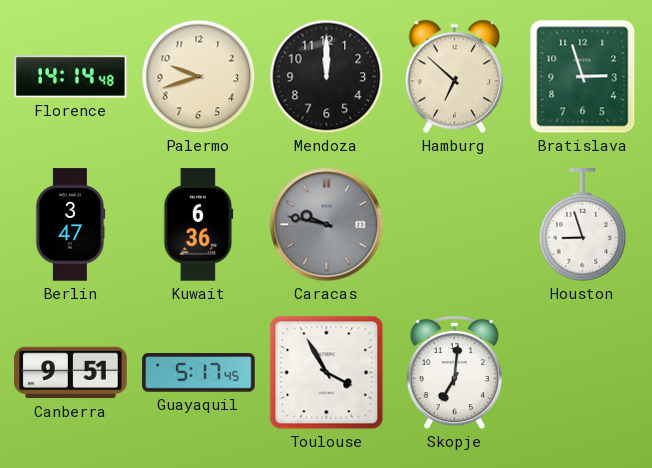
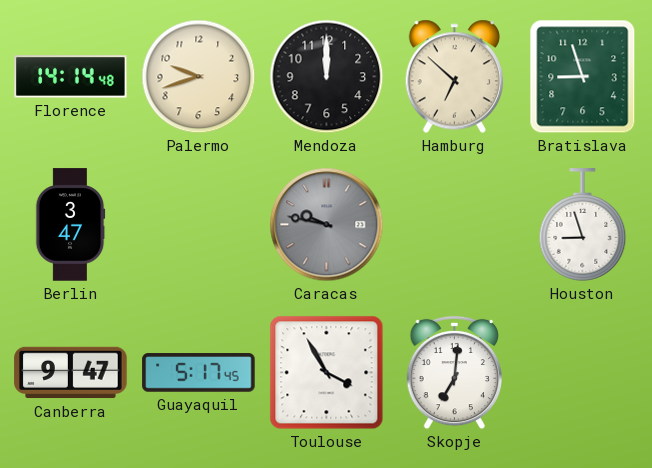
Bratislava: 2:57 -> 8:57 (583, 77)
Kuwait: 6:36 -> none (199, 225)
Canberra: 9:51 -> 9:47 (71, 373)
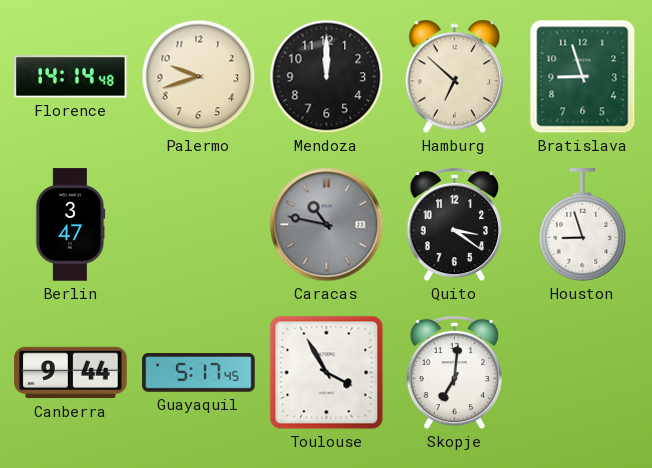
Caracas: 9:47 -> 10:47 (327, 225)
Quito: none -> 3:21 (454, 225)
Canberra: 9:47 -> 9:44 (71, 373)
